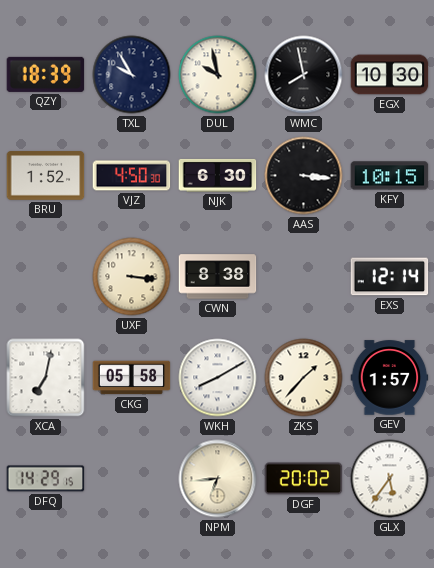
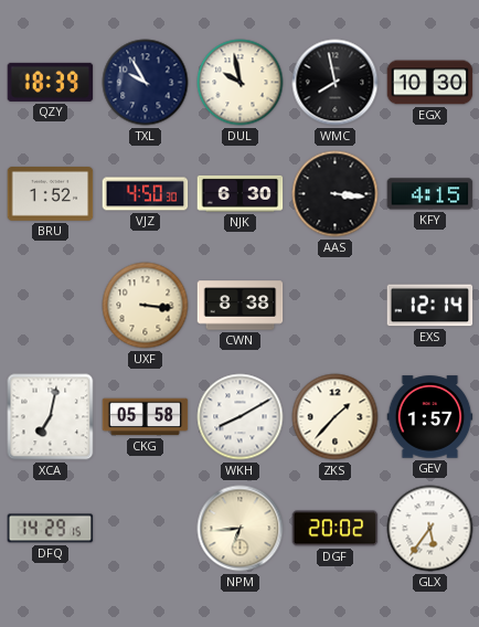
KFY: 10:15 -> 4:15 (430, 194)
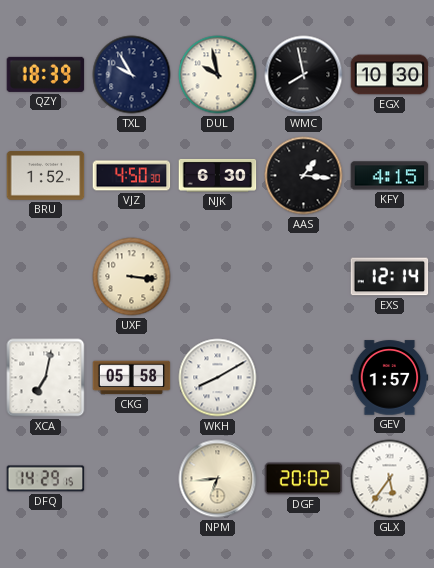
AAS: 3:16 -> 1:16 (304, 176)
CWN: 8:38 -> none (241, 306)
ZKS: 1:37 -> none (336, 417)
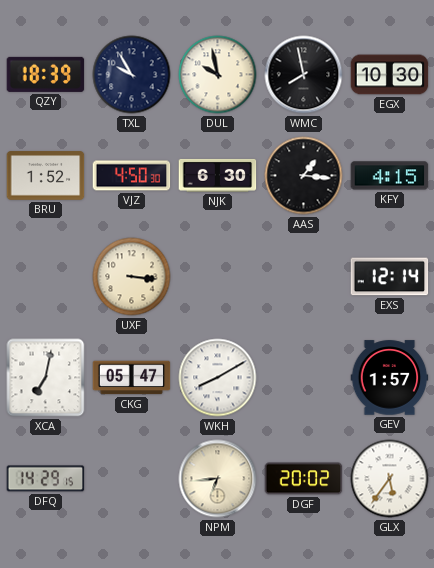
CKG: 05:58 -> 05:47 (132, 378)
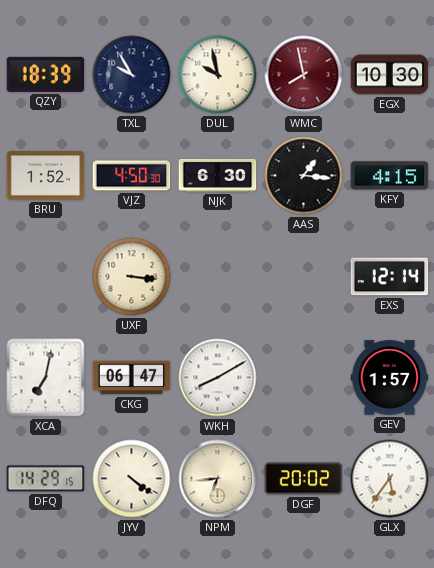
WMC dial: black -> burgundy (304, 75)
CKG: 05:47 -> 06:47 (132, 378)
JYV: none -> 4:21 (132, 479)
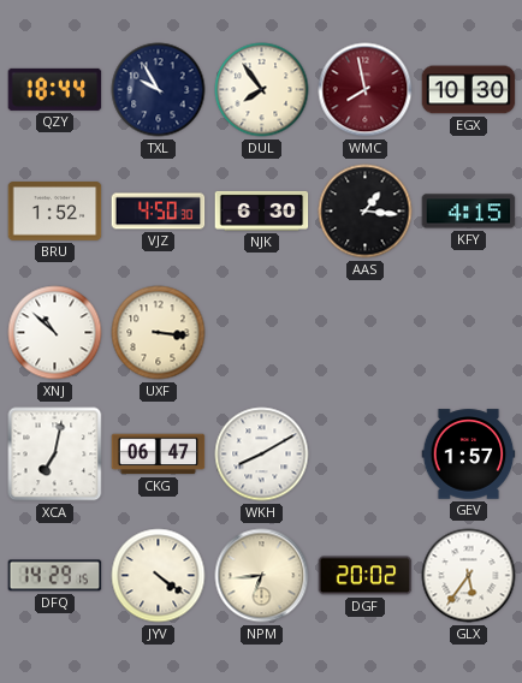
QZY: 18:39 -> 18:44 (55, 89)
DUL: 9:58 -> 7:54 (262, 90)
XNJ: none -> 10:52 (55, 333)
EXS: 12:14 -> none (390, 277)
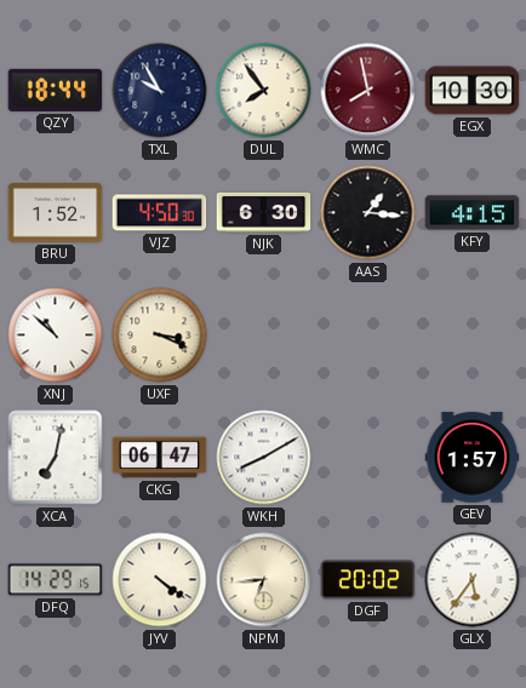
UXF: 3:16 -> 3:19 (160, 336)
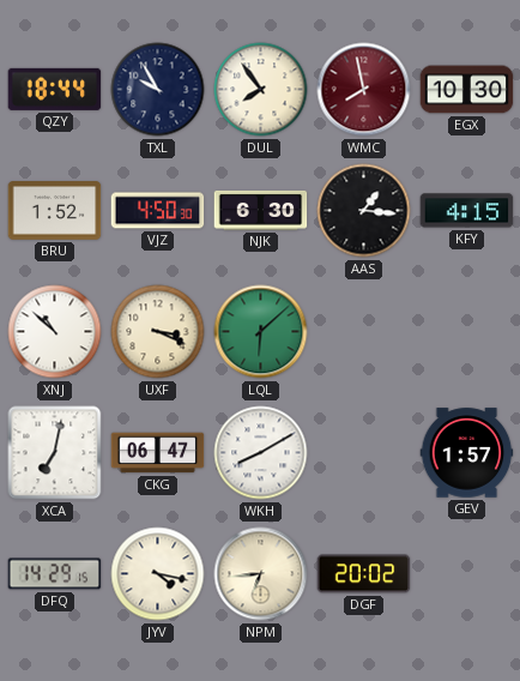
LQL: none -> 6:08 (261, 332)
JYV: 4:21 -> 4:17 (158, 574)
GLX: 5:36 -> none (473, 580)
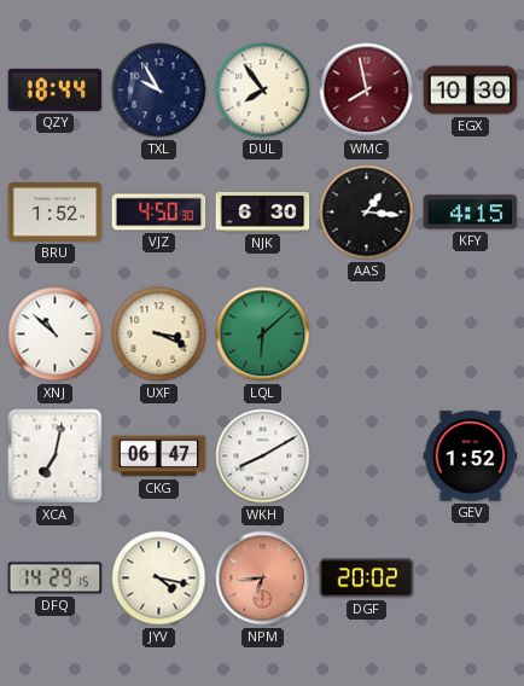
GEV: 1:57 -> 1:52 (471, 457)
NPM dial: cream -> salmon (263, 579)
